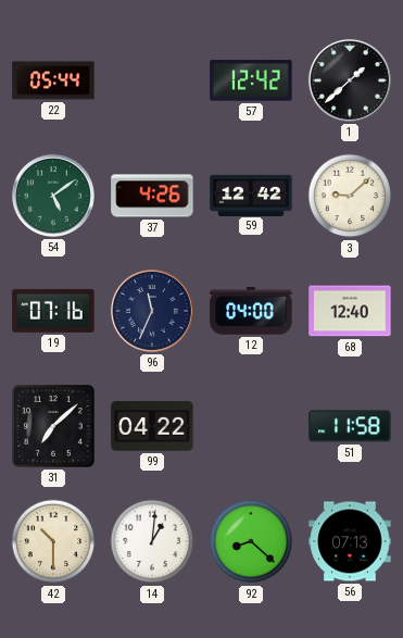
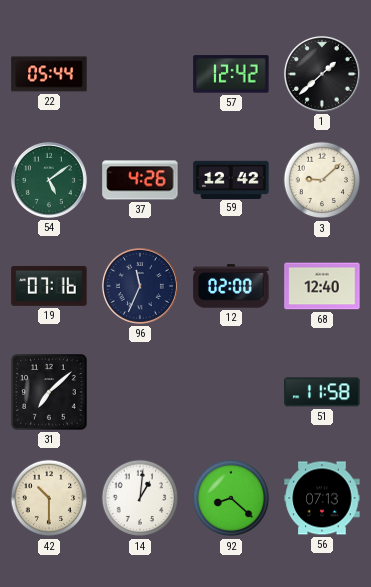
12: 04:00 -> 02:00 (231, 286)
99: 04:22 -> none (152, 426)
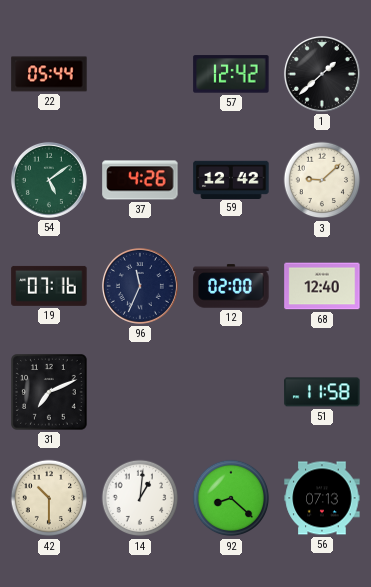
31: 7:08 -> 7:11 (50, 393)
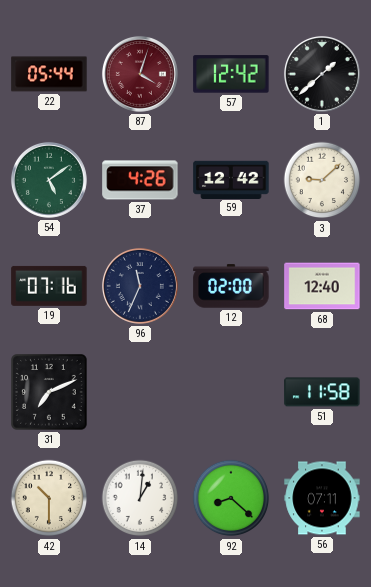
87: none -> 4:03 (140, 74)
56: 07:13 -> 07:11 (322, 498)
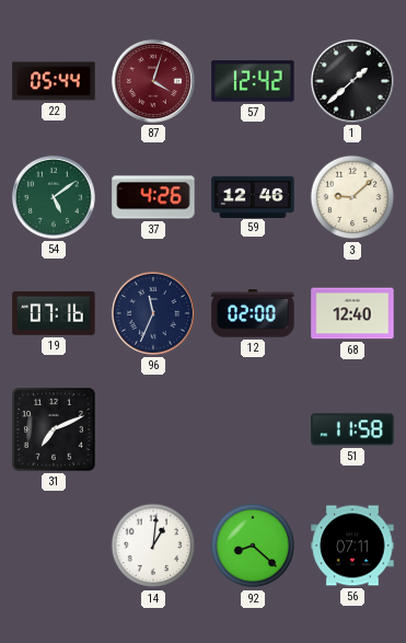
59: 12:42 -> 12:46 (253, 196)
42: 10:30 -> none (49, 498)
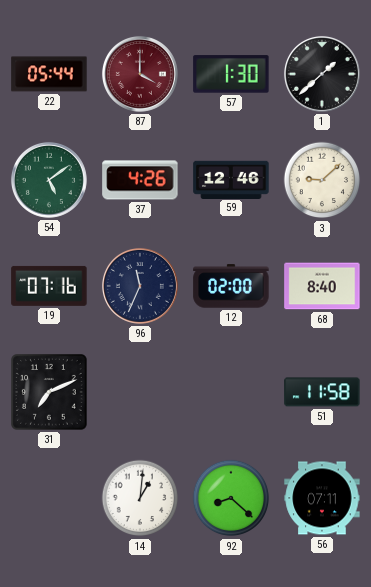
87: 4:03 -> 4:00 (140, 74)
57: 12:42 -> 1:30 (231, 74)
68: 12:40 -> 8:40 (322, 286)
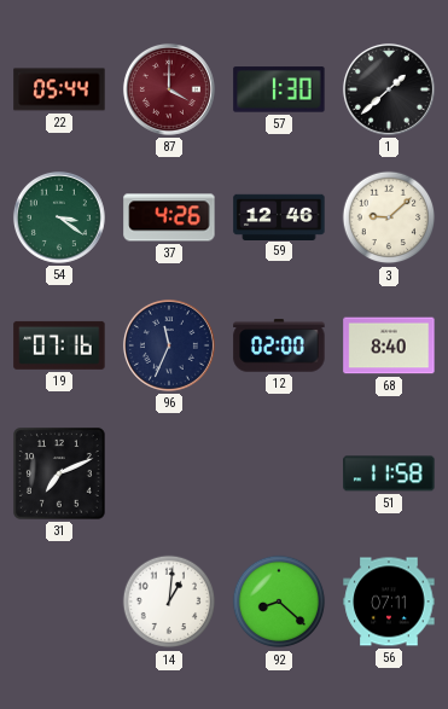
54: 5:09 -> 3:21 (59, 217)
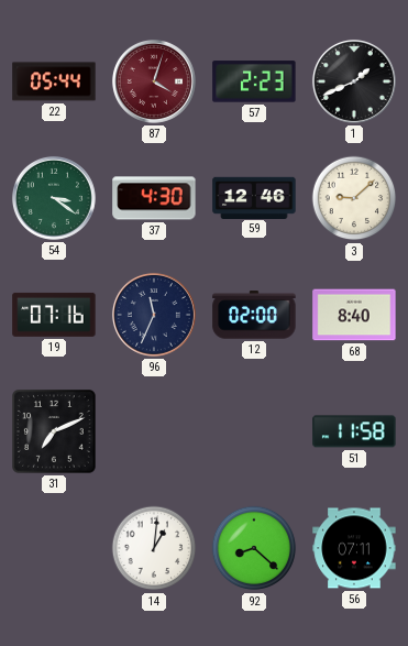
87: 4:00 -> 4:03 (154, 81)
57: 1:30 -> 2:23 (254, 81)
1: 1:38 -> 1:41 (354, 81)
37: 4:26 -> 4:30 (154, 198)
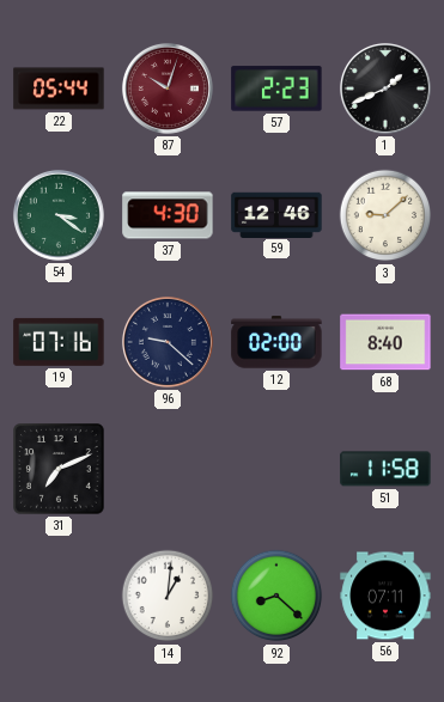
87: 4:03 -> 10:03 (168, 88)
96: 11:34 -> 9:22 (168, 342)
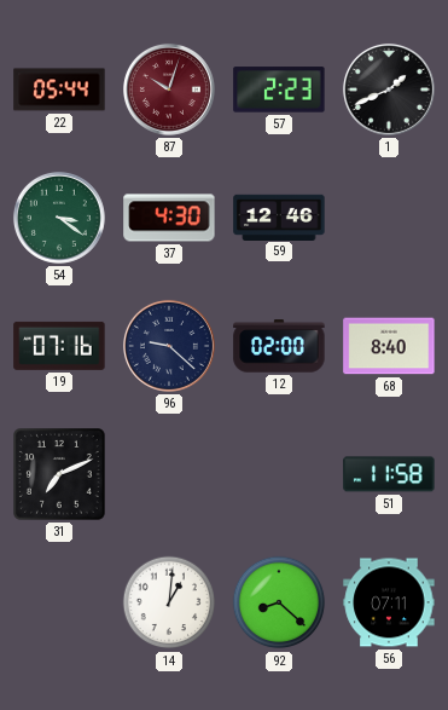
3: 9:08 -> none (385, 215)
